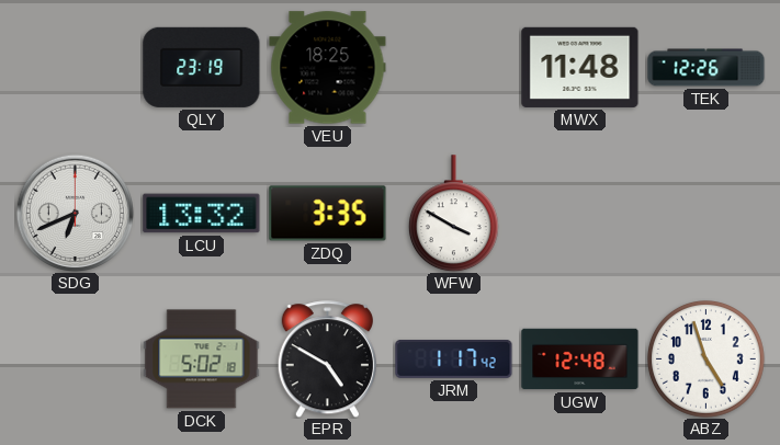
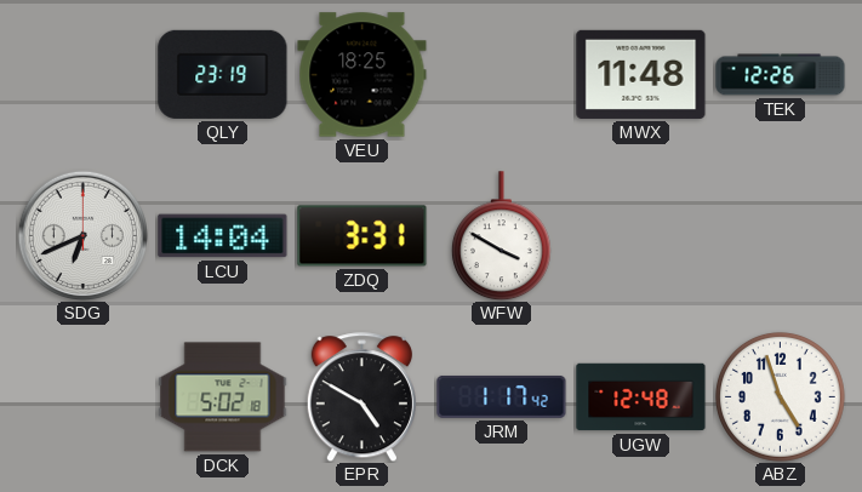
LCU: 13:32 -> 14:04 (223, 236)
ZDQ: 3:35 -> 3:31 (363, 236)
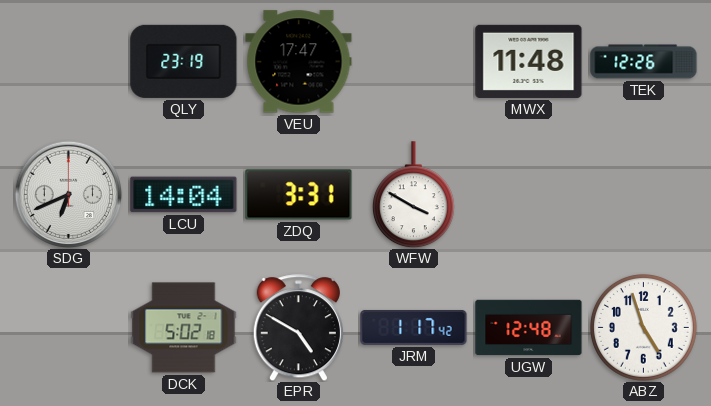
VEU: 18:25 -> 17:47 (299, 62)
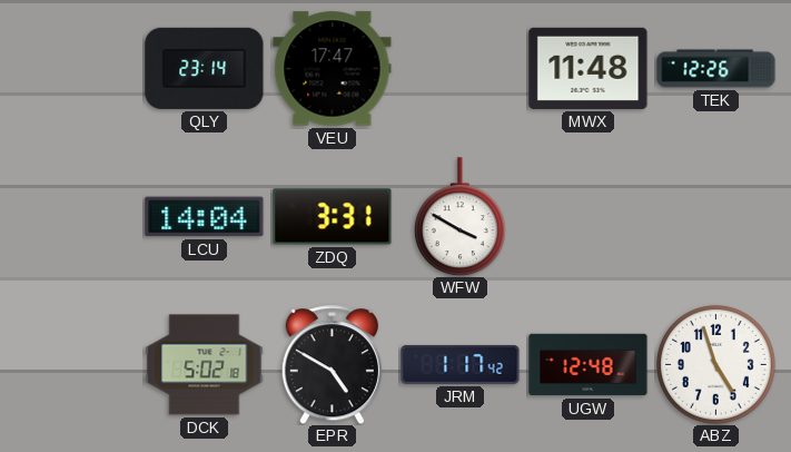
QLY: 23:19 -> 23:14 (205, 68)
SDG: 6:41 -> none (68, 194)
